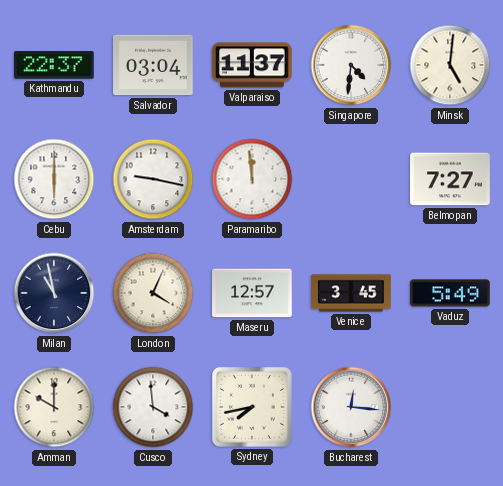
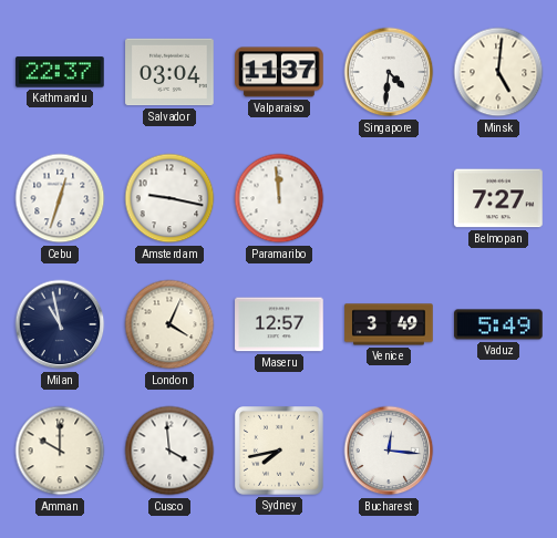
Cebu: 6:00 -> 12:33 (60, 198)
Venice: 3:45 -> 3:49 (389, 324)
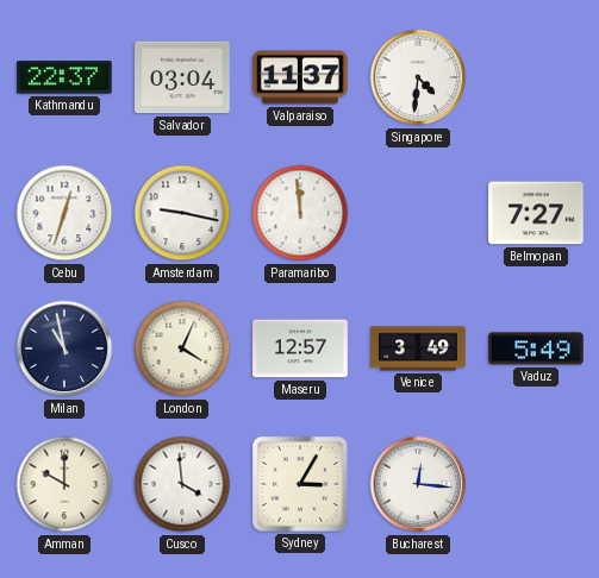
Minsk: 5:01 -> none (498, 72)
Sydney: 7:43 -> 3:05 (301, 485)
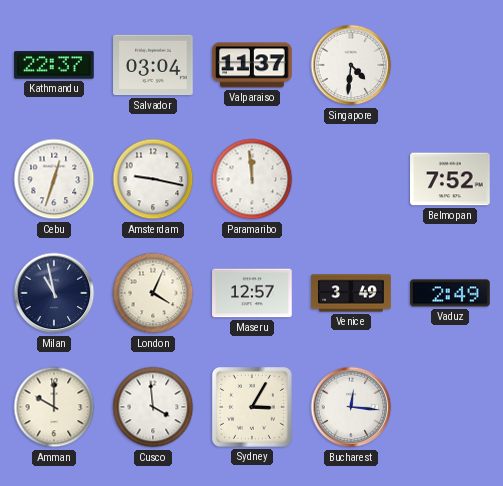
Belmopan: 7:27 -> 7:52 (450, 179)
Vaduz: 5:49 -> 2:49 (450, 293)
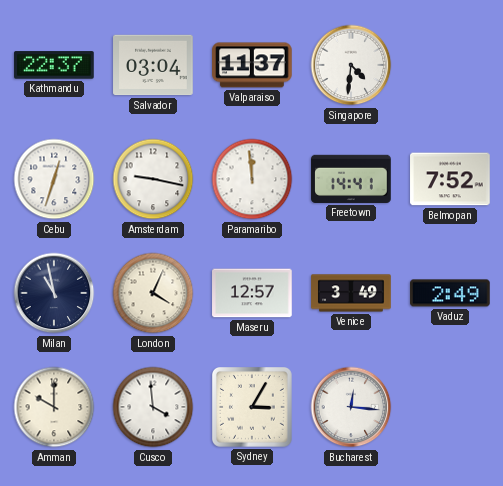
Freetown: none -> 14:41 (351, 179)
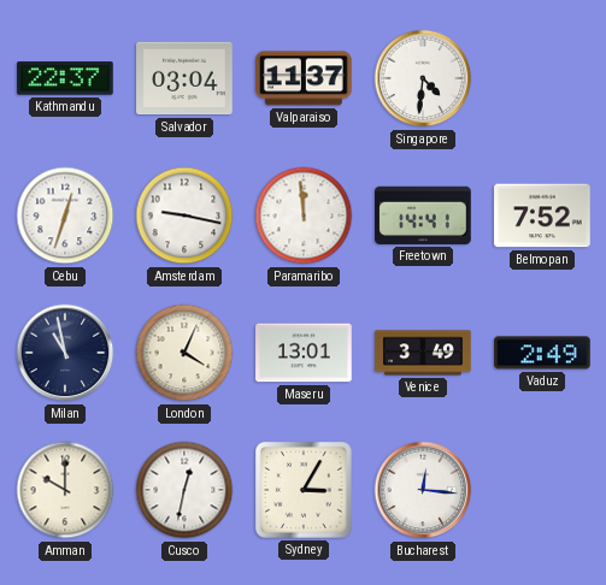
Maseru: 12:57 -> 13:01 (304, 353)
Cusco: 3:59 -> 12:32 (184, 490)
